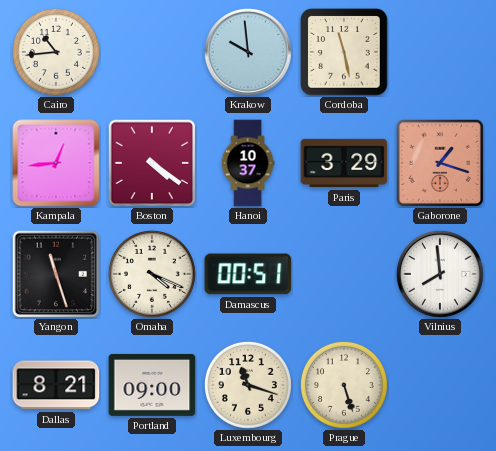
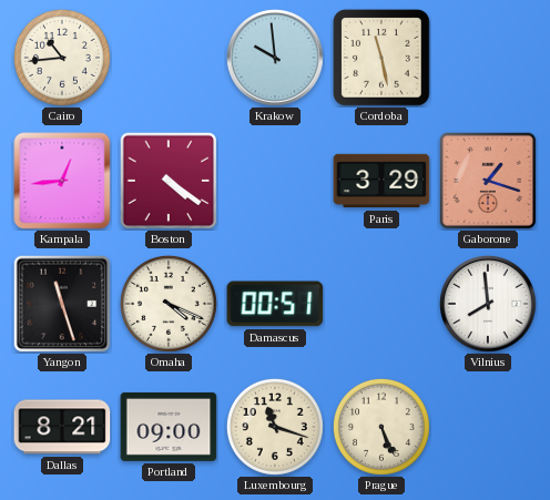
Hanoi: 10:37 -> none (248, 163)
Prague: 5:27 -> 5:26 (381, 427)
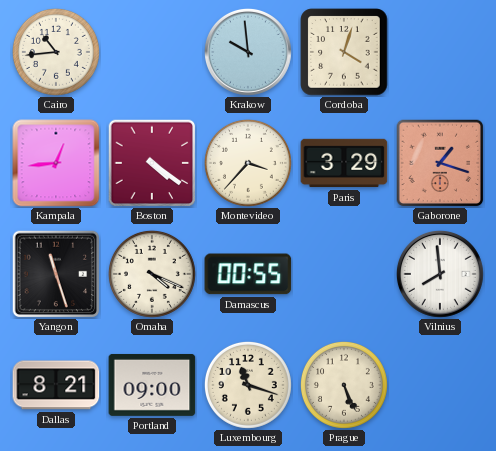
Cordoba: 11:28 -> 4:03 (344, 52)
Montevideo: none -> 3:37 (248, 163)
Damascus: 00:51 -> 00:55 (248, 274)
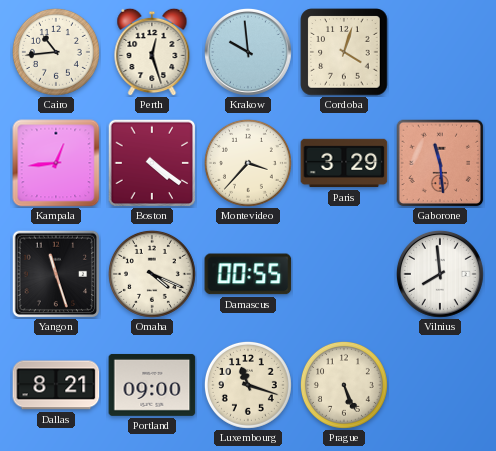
Perth: none -> 12:27 (152, 52)
Gaborone: 1:18 -> 11:29 (440, 163)
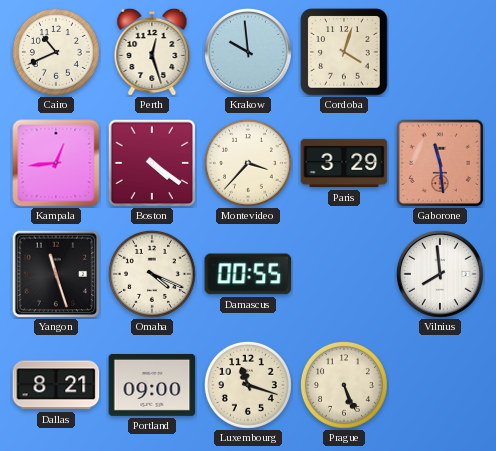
Cairo: 10:44 -> 10:41 (56, 52)
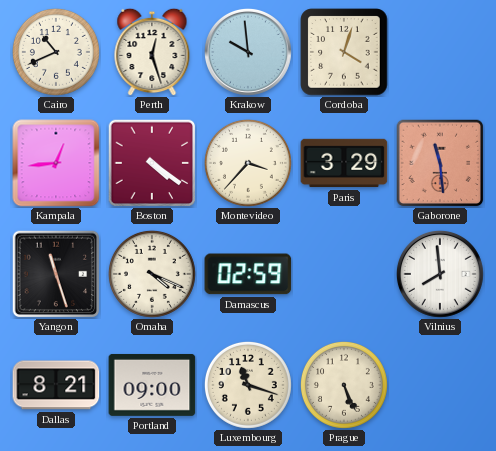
Damascus: 00:55 -> 02:59 (248, 274)
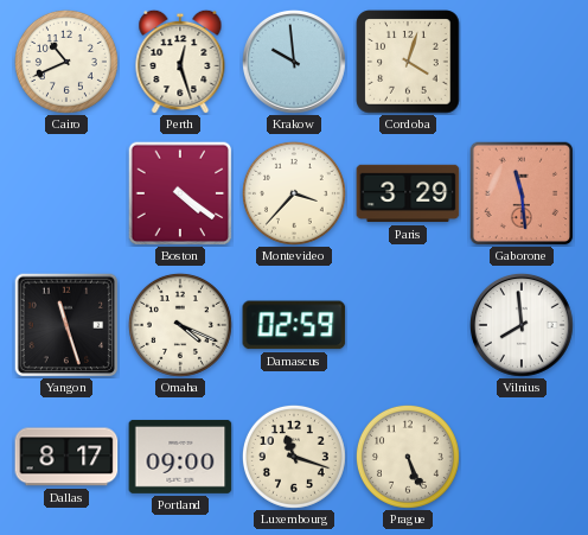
Kampala: 12:44 -> none (56, 163)
Dallas: 8:21 -> 8:17 (66, 457)
